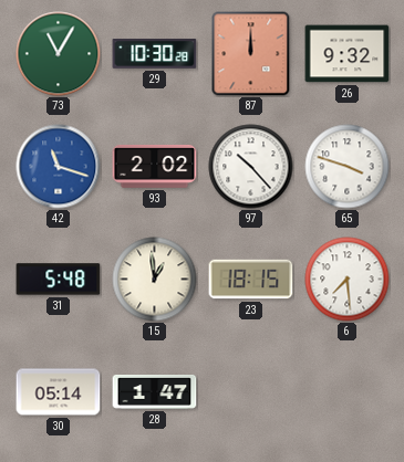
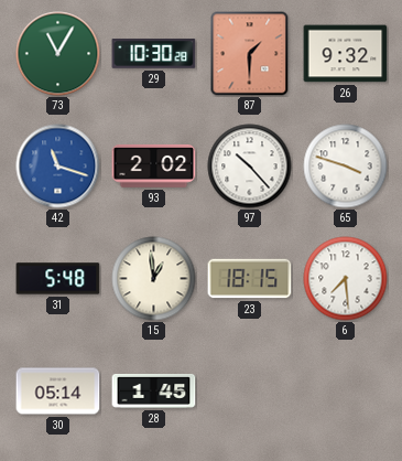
87: 12:00 -> 1:30 (250, 54)
28: 1:47 -> 1:45 (154, 392)
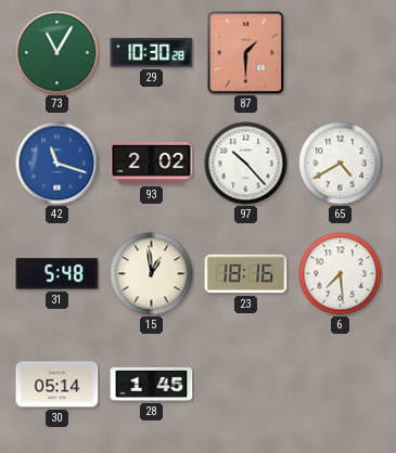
26: 9:32 -> none (346, 54)
65: 3:48 -> 4:40 (341, 164)
23: 18:15 -> 18:16 (246, 274)
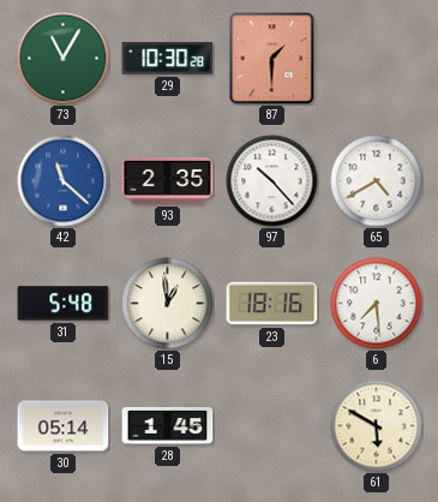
42: 11:18 -> 11:22 (64, 181)
93: 2:02 -> 2:35 (168, 180)
61: none -> 5:50 (377, 426)
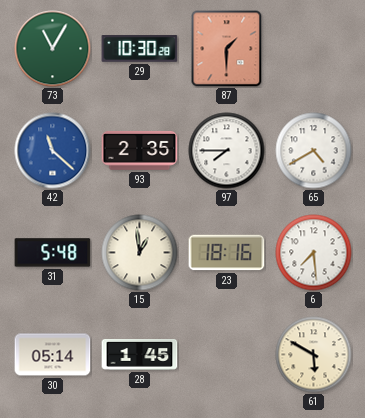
97: 10:23 -> 7:45 (227, 151)
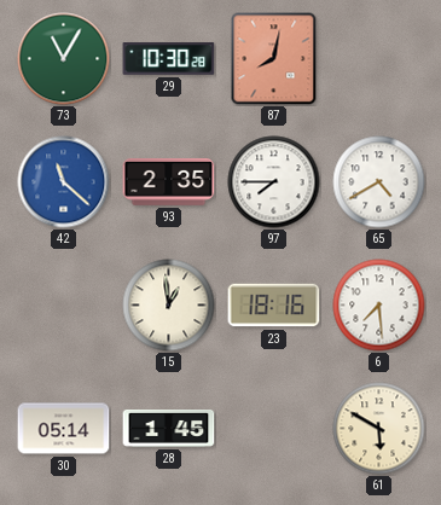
87: 1:30 -> 8:02 (274, 59)
31: 5:48 -> none (53, 253)
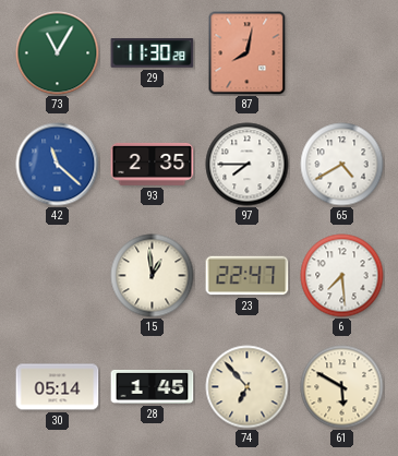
29: 10:30 -> 11:30 (153, 53)
23: 18:16 -> 22:47 (248, 276)
74: none -> 6:53 (248, 387)
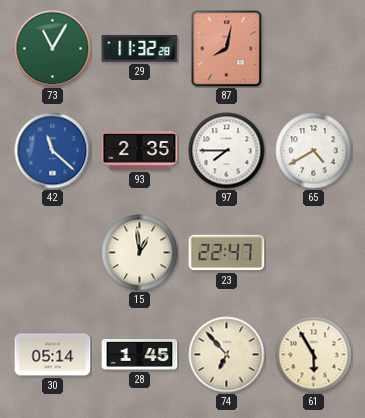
29: 11:30 -> 11:32 (140, 49)
6: 7:29 -> none (342, 276)
61: 5:50 -> 5:55 (314, 355)
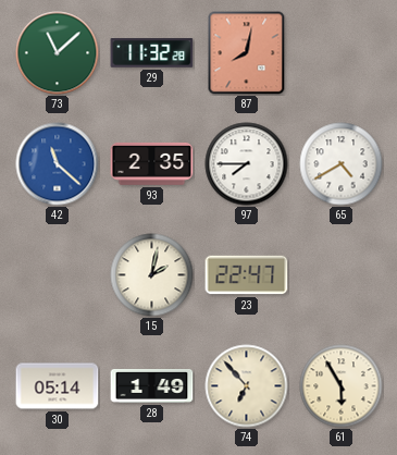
73: 11:05 -> 11:08 (58, 53)
15: 12:59 -> 2:02 (152, 275)
28: 1:45 -> 1:49 (152, 386)
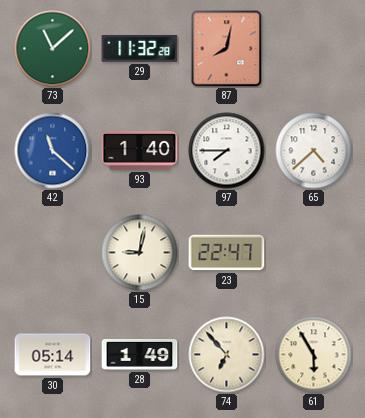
93: 2:35 -> 1:40 (140, 150)
65: 4:40 -> 4:38 (314, 151)
15: 2:02 -> 9:02 (140, 253)
